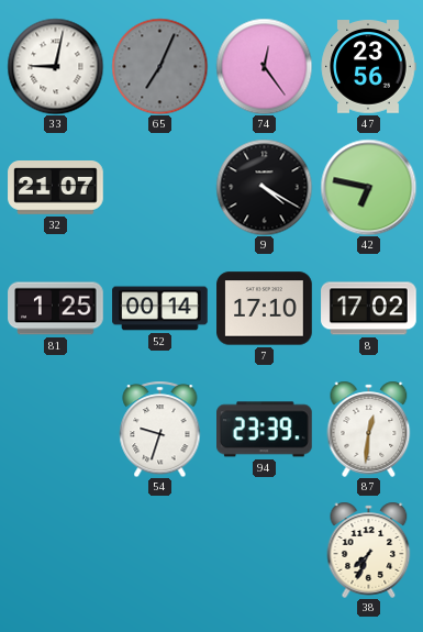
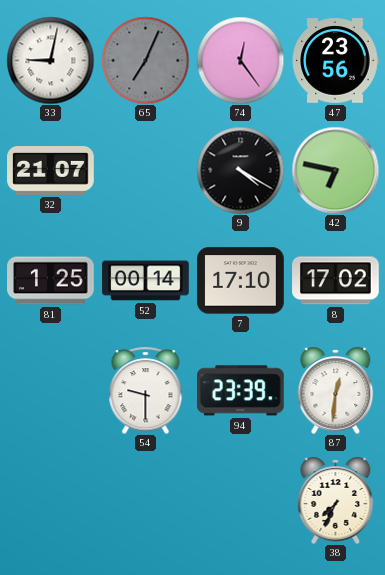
54: 9:33 -> 9:30 (146, 390)
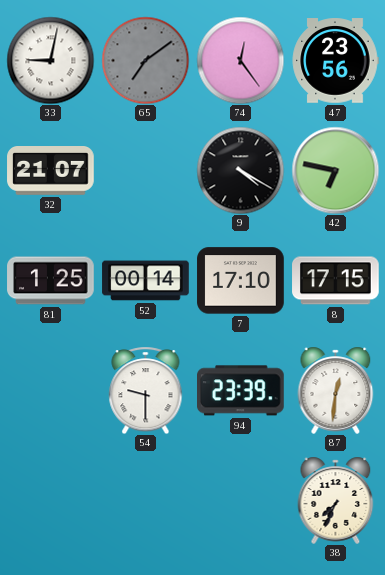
65: 7:04 -> 7:09 (145, 60)
8: 17:02 -> 17:15 (336, 281)
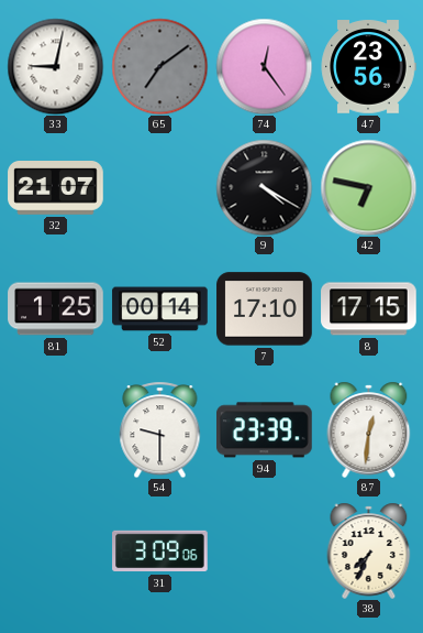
31: none -> 3:09 (160, 552)
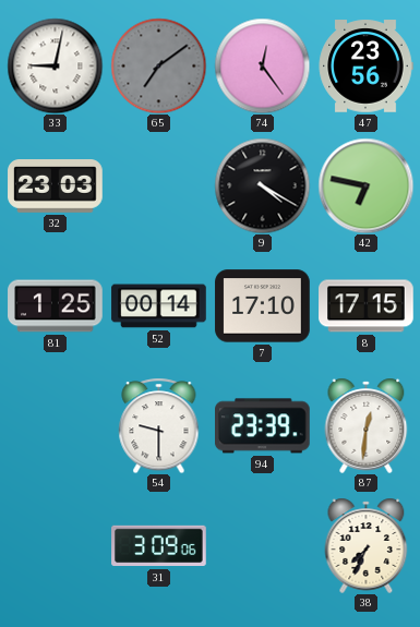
32: 21:07 -> 23:03 (56, 186)
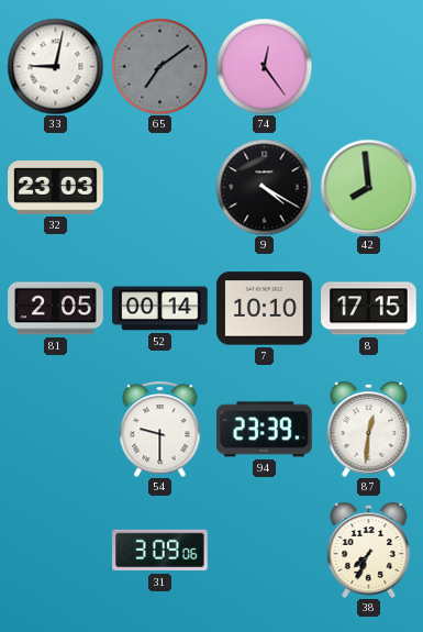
47: 23:56 -> none (365, 67)
42: 6:47 -> 7:59 (368, 187)
81: 1:25 -> 2:05 (56, 309)
7: 17:10 -> 10:10 (265, 309)
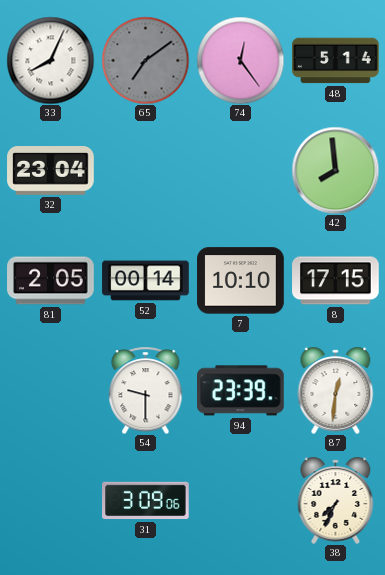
33: 9:02 -> 8:04 (50, 60)
48: none -> 5:14 (336, 61)
32: 23:03 -> 23:04 (51, 171)
9: 4:20 -> none (264, 187)
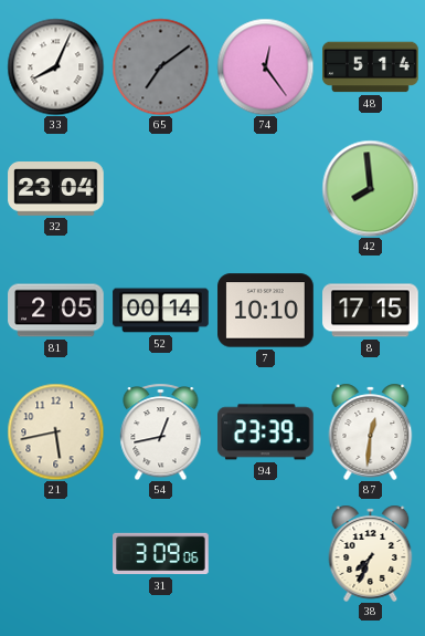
21: none -> 5:43 (55, 431)
54: 9:30 -> 12:43 (161, 431)
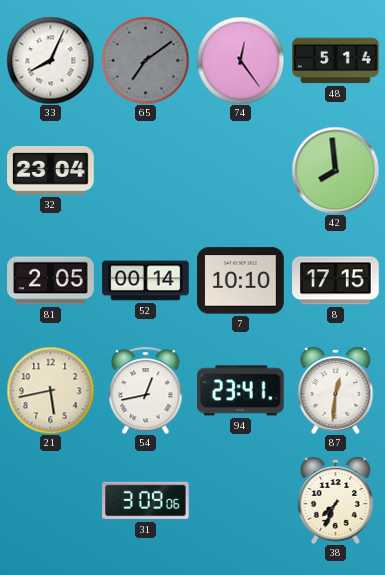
94: 23:39 -> 23:41 (241, 391)
